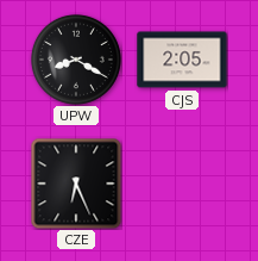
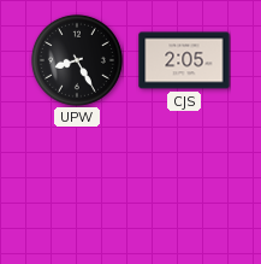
UPW: 8:20 -> 8:25 (77, 60)
CZE: 6:26 -> none (76, 184)
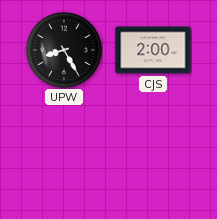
CJS: 2:05 -> 2:00 (153, 50)
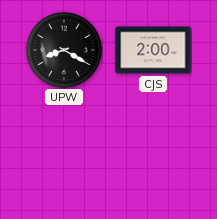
UPW: 8:25 -> 8:20 (64, 50)
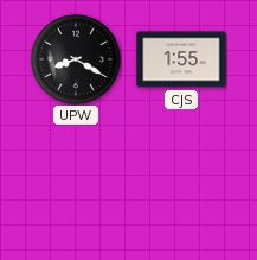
CJS: 2:00 -> 1:55 (181, 59)
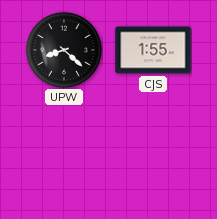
UPW: 8:20 -> 8:22 (64, 50)
